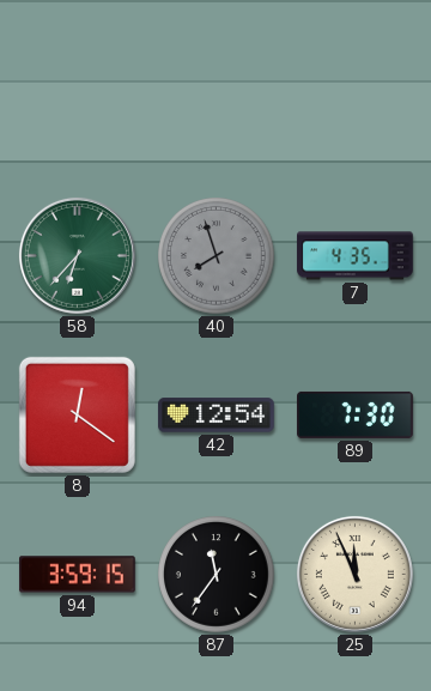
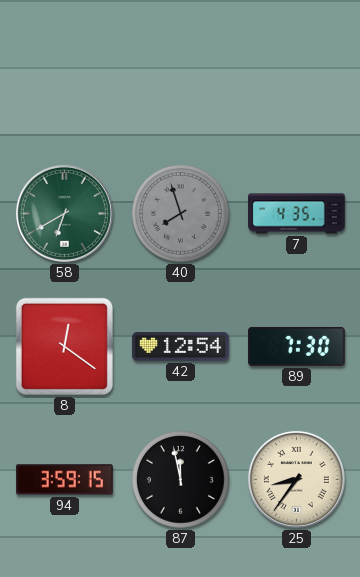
58: 6:37 -> 6:40 (64, 213)
87: 11:36 -> 11:58 (181, 480)
25: 11:56 -> 8:36 (296, 479)
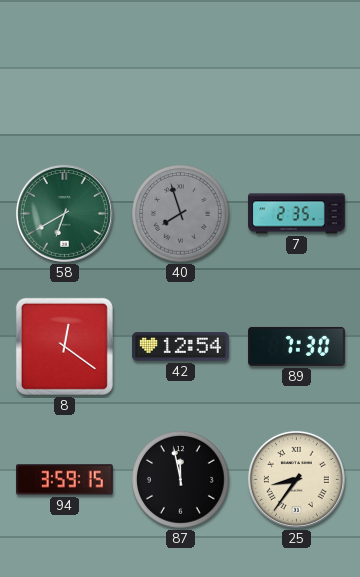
7: 4:35 -> 2:35 (297, 214)
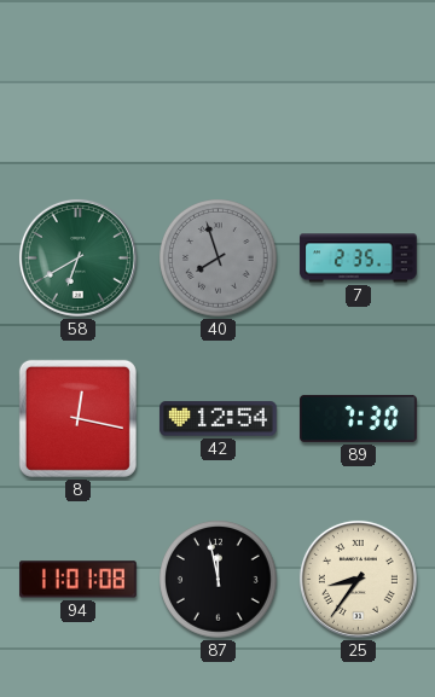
8: 12:21 -> 12:17 (77, 418)
94: 3:59 -> 11:01 (79, 580)
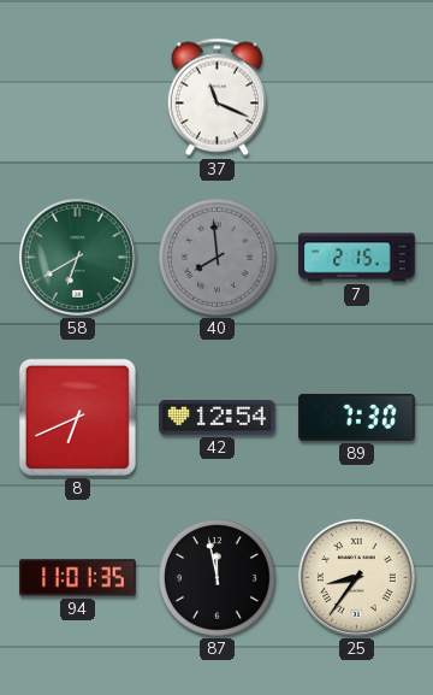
37: none -> 11:19 (216, 98)
40: 7:57 -> 7:59 (218, 258)
7: 2:35 -> 2:15 (357, 258)
8: 12:17 -> 6:41 (77, 417)
94: 11:01:08 -> 11:01:35 (78, 578)
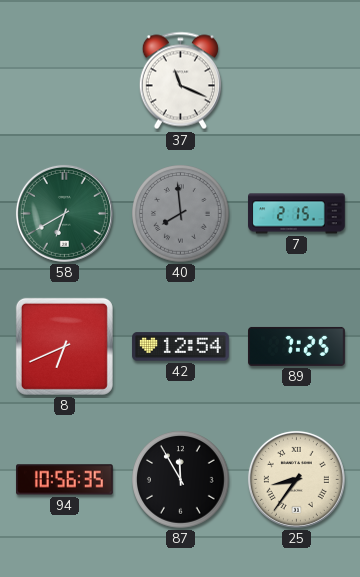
89: 7:30 -> 7:25 (297, 346)
94: 11:01 -> 10:56 (65, 480)
87: 11:58 -> 11:55 (181, 480)
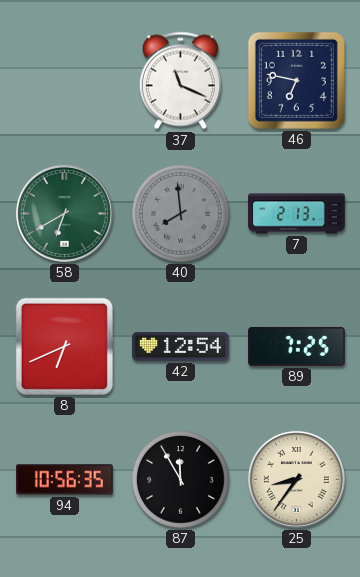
46: none -> 6:47 (296, 80)
7: 2:15 -> 2:13 (297, 214)
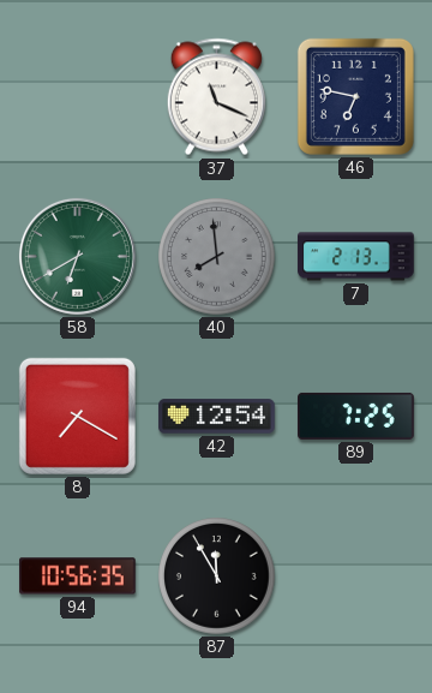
8: 6:41 -> 7:20 (77, 416)
25: 8:36 -> none (296, 479)
